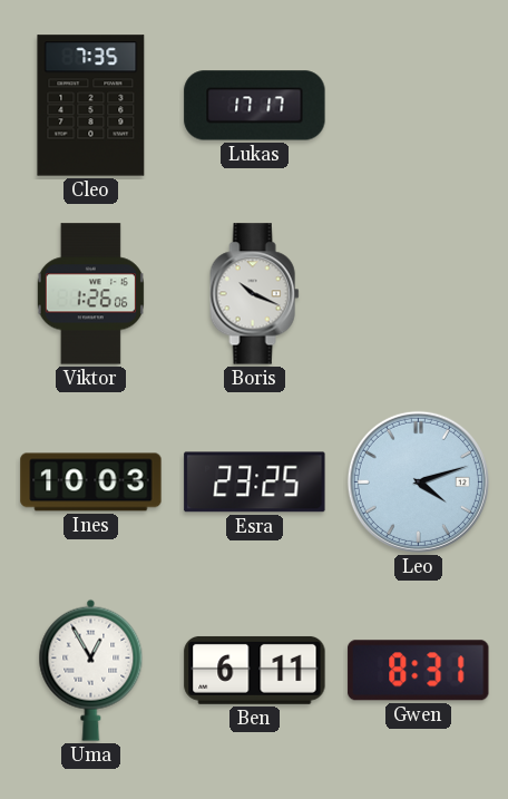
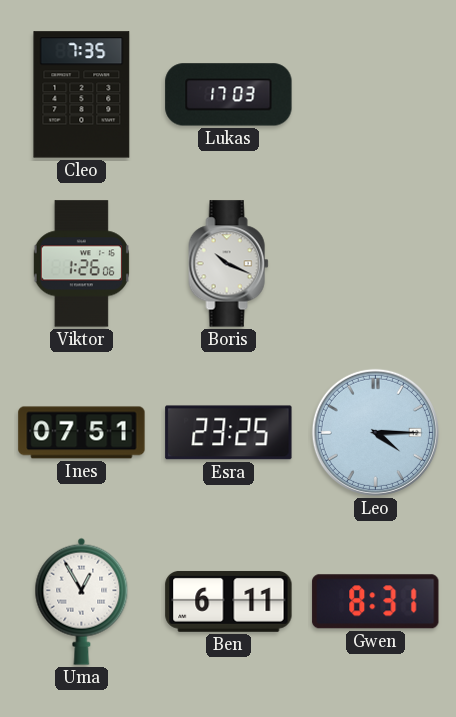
Lukas: 17:17 -> 17:03 (229, 95)
Ines: 10:03 -> 07:51 (82, 433)
Leo: 4:12 -> 4:15 (375, 432)
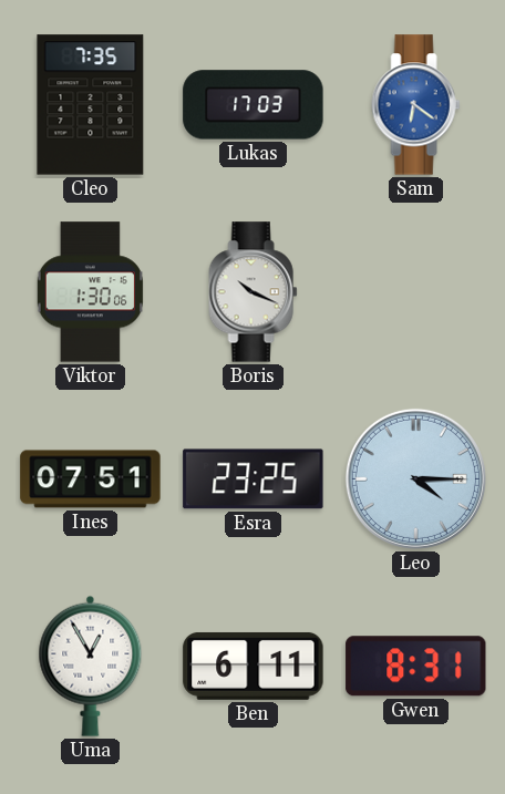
Sam: none -> 6:21 (416, 105)
Viktor: 1:26 -> 1:30 (90, 292)
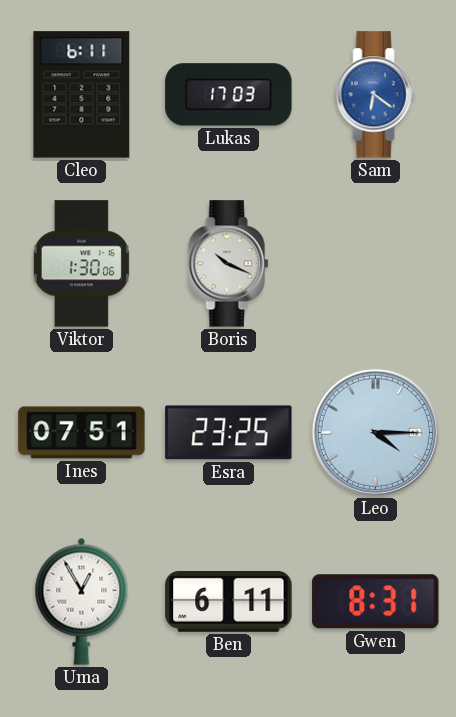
Cleo: 7:35 -> 6:11 (82, 95)
